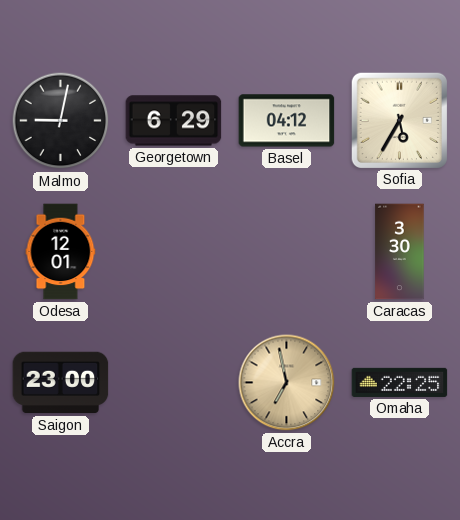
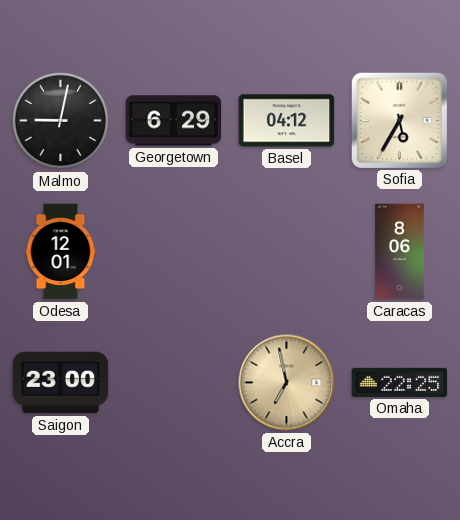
Caracas: 3:30 -> 8:06 (400, 252)
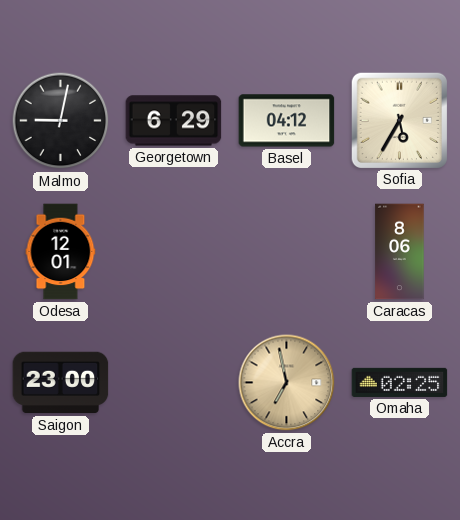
Omaha: 22:25 -> 02:25 (400, 382)
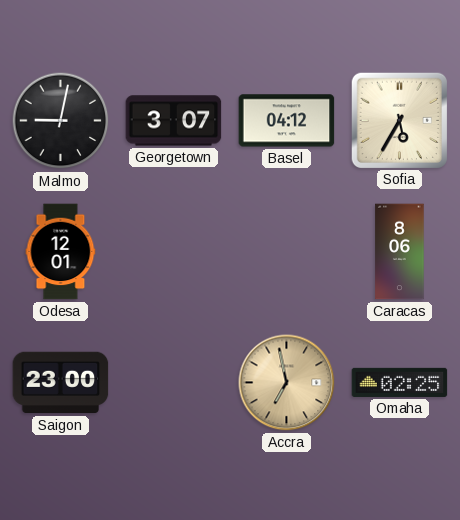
Georgetown: 6:29 -> 3:07 (174, 121)
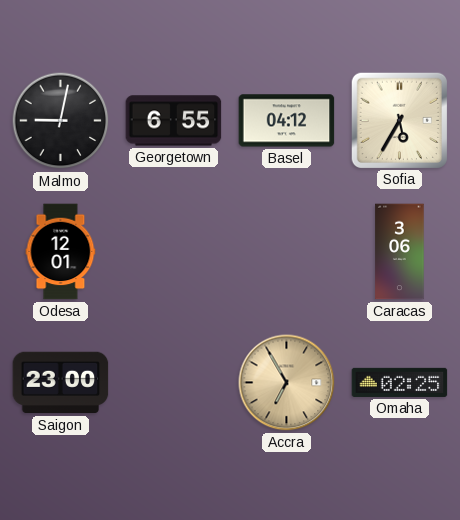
Georgetown: 3:07 -> 6:55 (174, 121)
Caracas: 8:06 -> 3:06 (400, 252)
Accra: 6:58 -> 6:55 (287, 383)
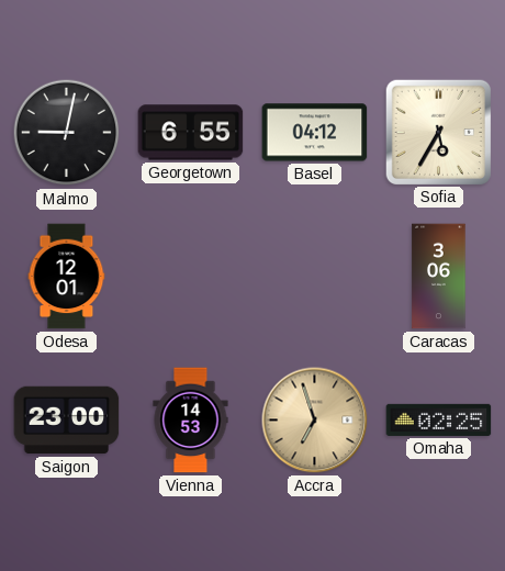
Vienna: none -> 14:53 (191, 421)
Accra: 6:55 -> 6:57 (315, 421)
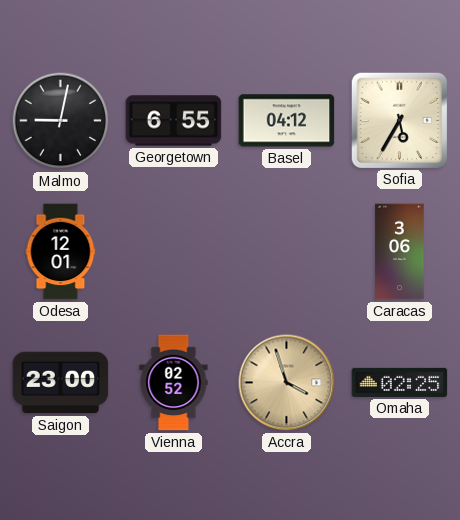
Vienna: 14:53 -> 02:52 (174, 383)
Accra: 6:57 -> 3:57 (287, 383)
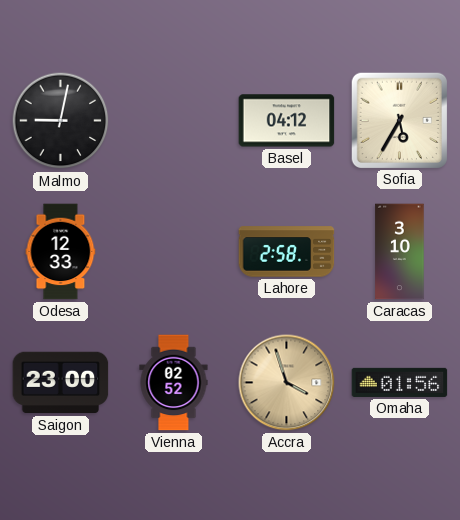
Georgetown: 6:55 -> none (174, 121)
Odesa: 12:01 -> 12:33 (61, 252)
Lahore: none -> 2:58 (287, 252)
Caracas: 3:06 -> 3:10 (400, 252)
Omaha: 02:25 -> 01:56 (400, 382)
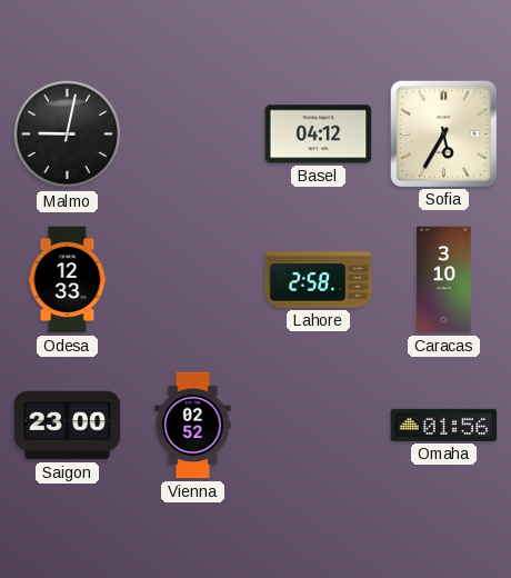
Accra: 3:57 -> none (287, 383)
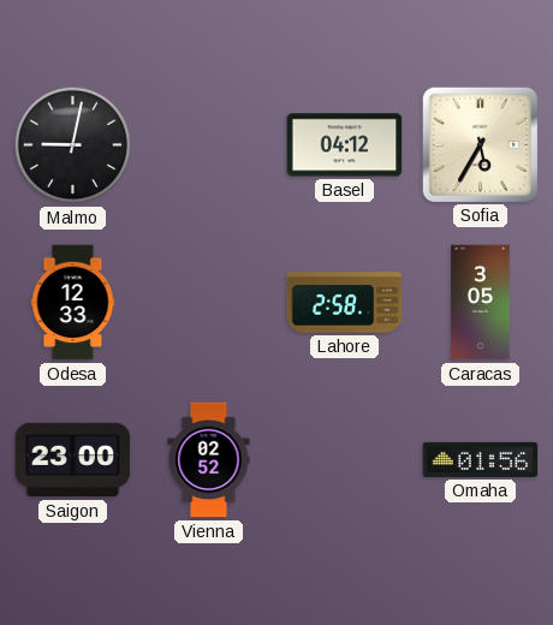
Caracas: 3:10 -> 3:05 (481, 303)
